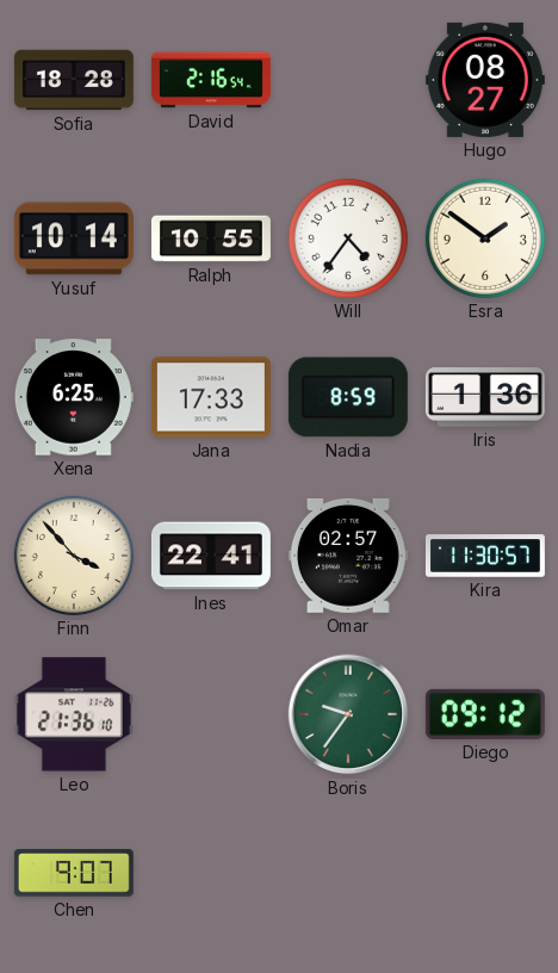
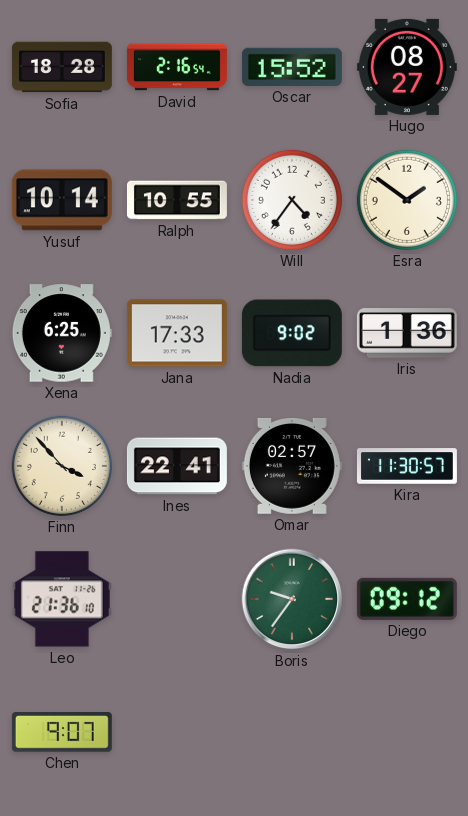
Oscar: none -> 15:52 (292, 67)
Nadia: 8:59 -> 9:02 (292, 333)
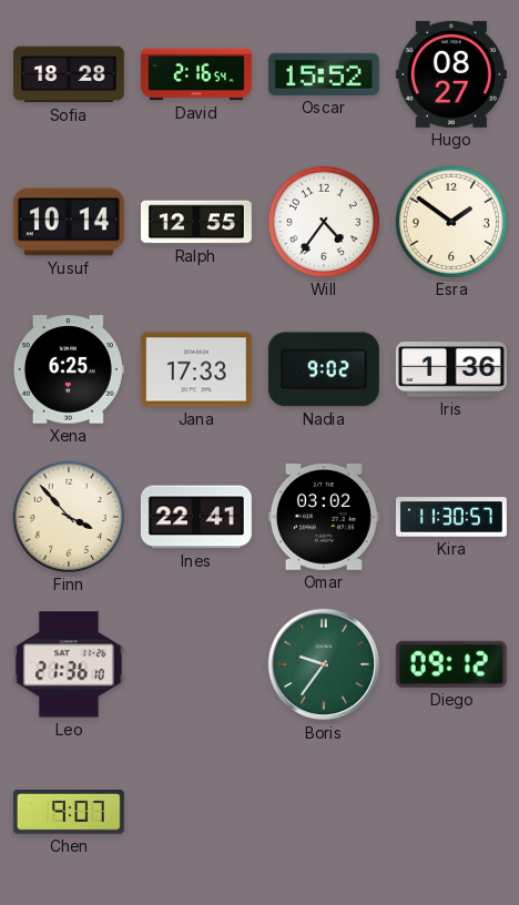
Ralph: 10:55 -> 12:55 (196, 222)
Omar: 02:57 -> 03:02 (324, 517)
